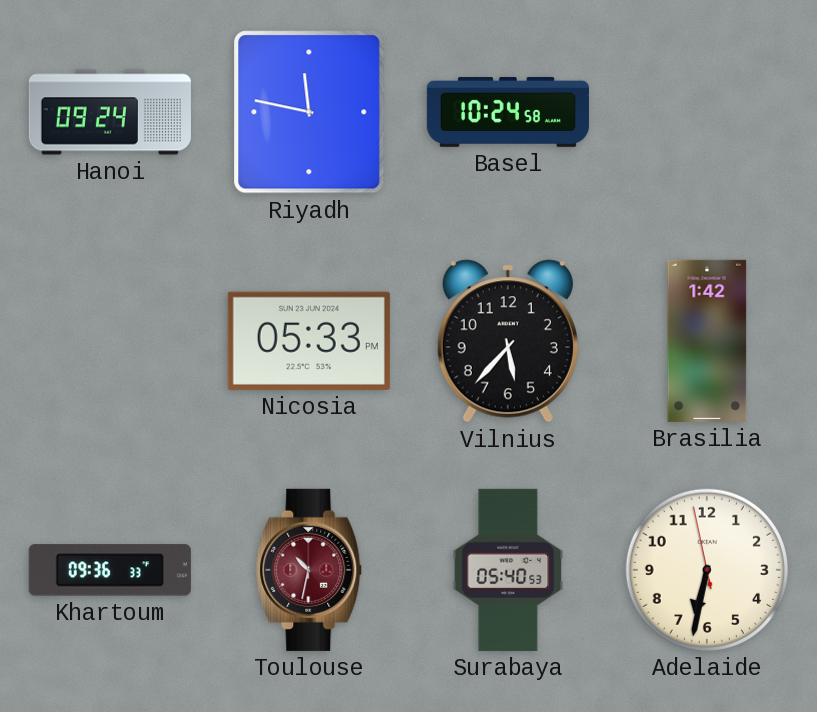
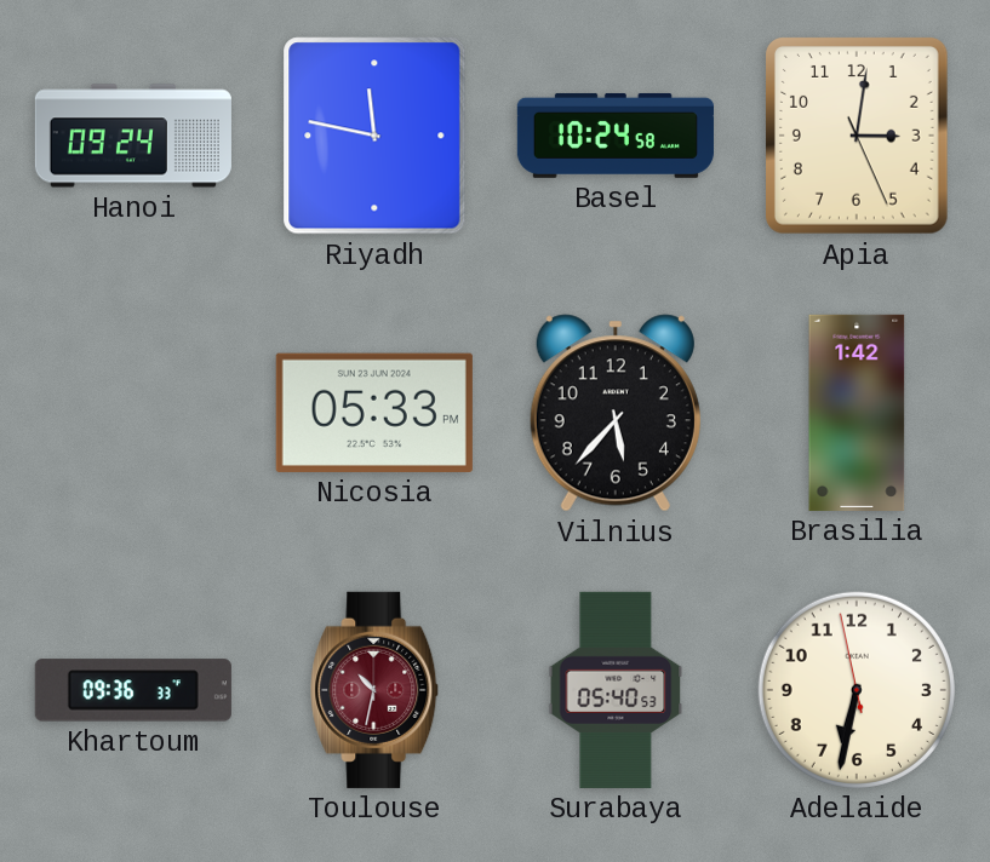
Apia: none -> 3:01 (857, 137)
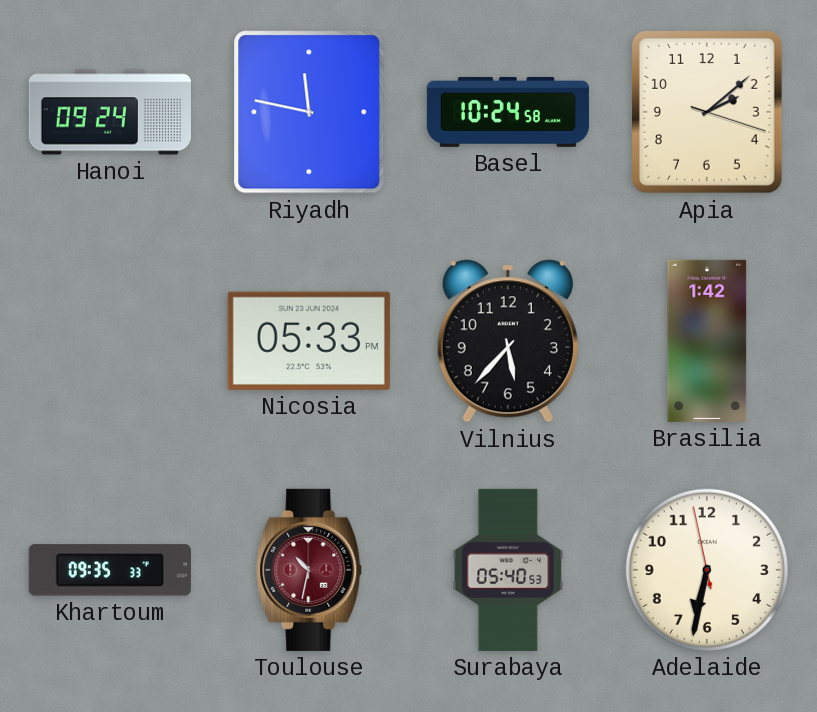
Apia: 3:01 -> 2:08 (707, 113)
Khartoum: 09:36 -> 09:35 (110, 570)
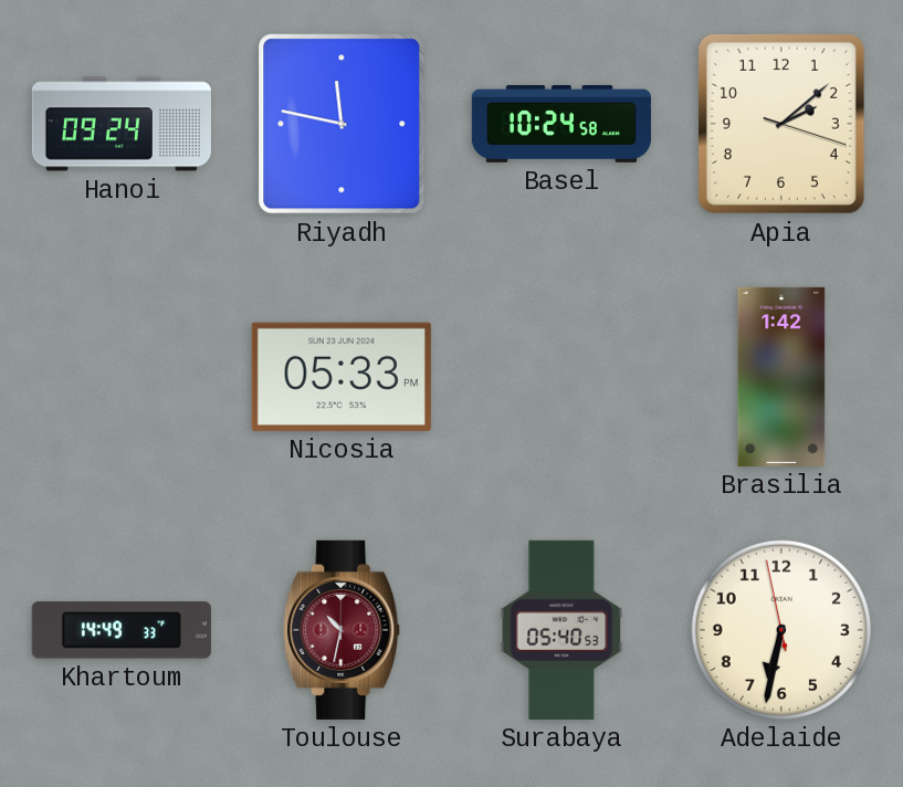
Vilnius: 5:37 -> none (508, 341)
Khartoum: 09:35 -> 14:49 (122, 630)
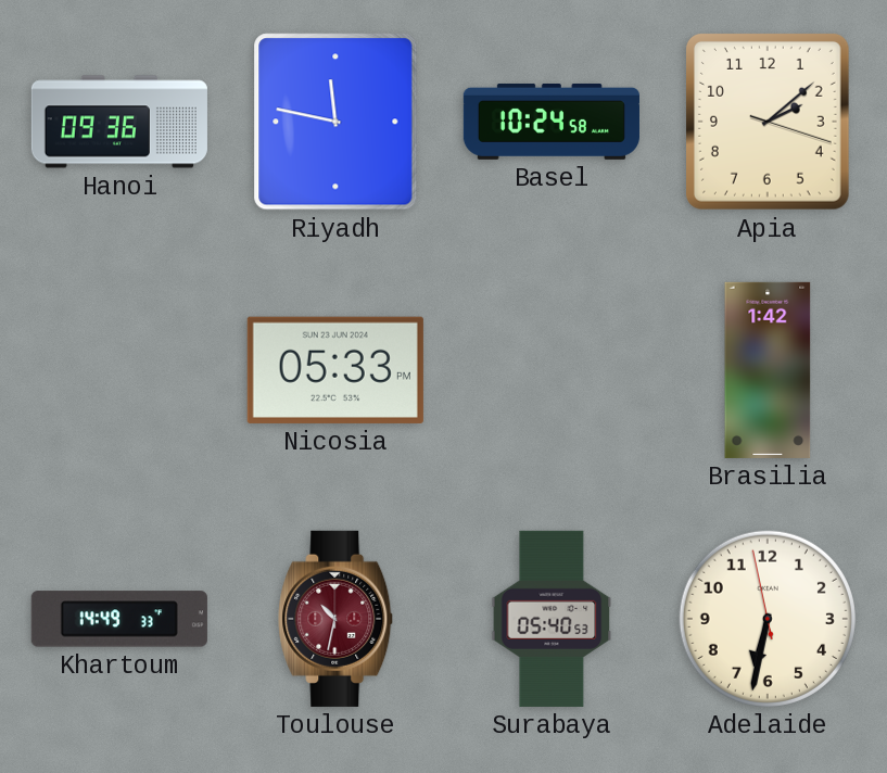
Hanoi: 09:24 -> 09:36 (119, 122)
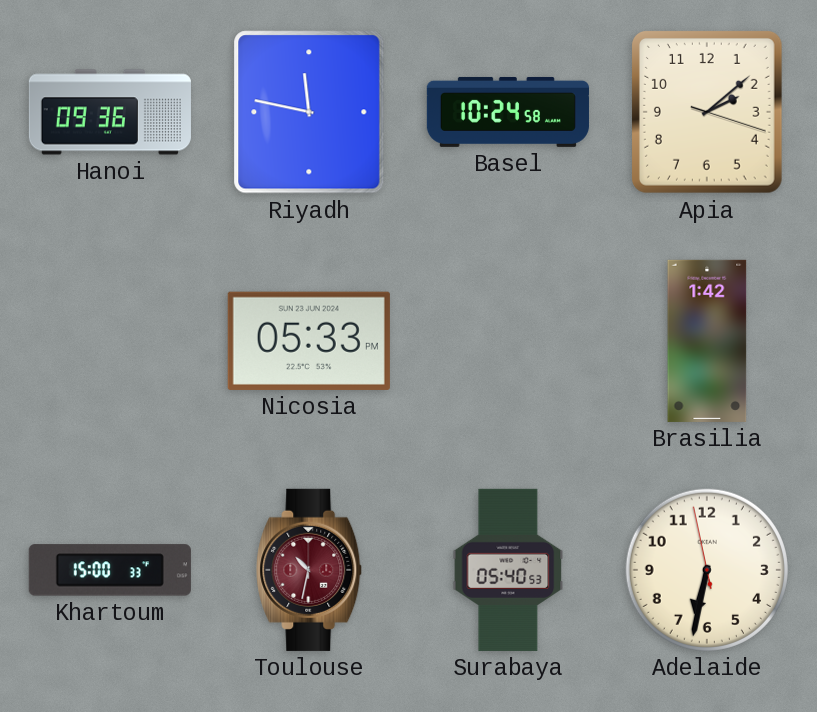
Khartoum: 14:49 -> 15:00 (110, 570)
